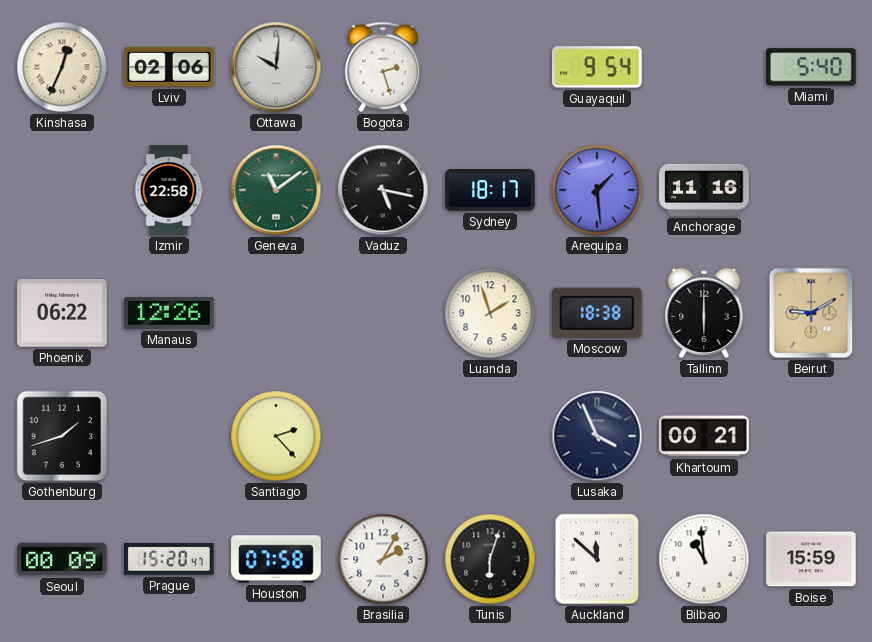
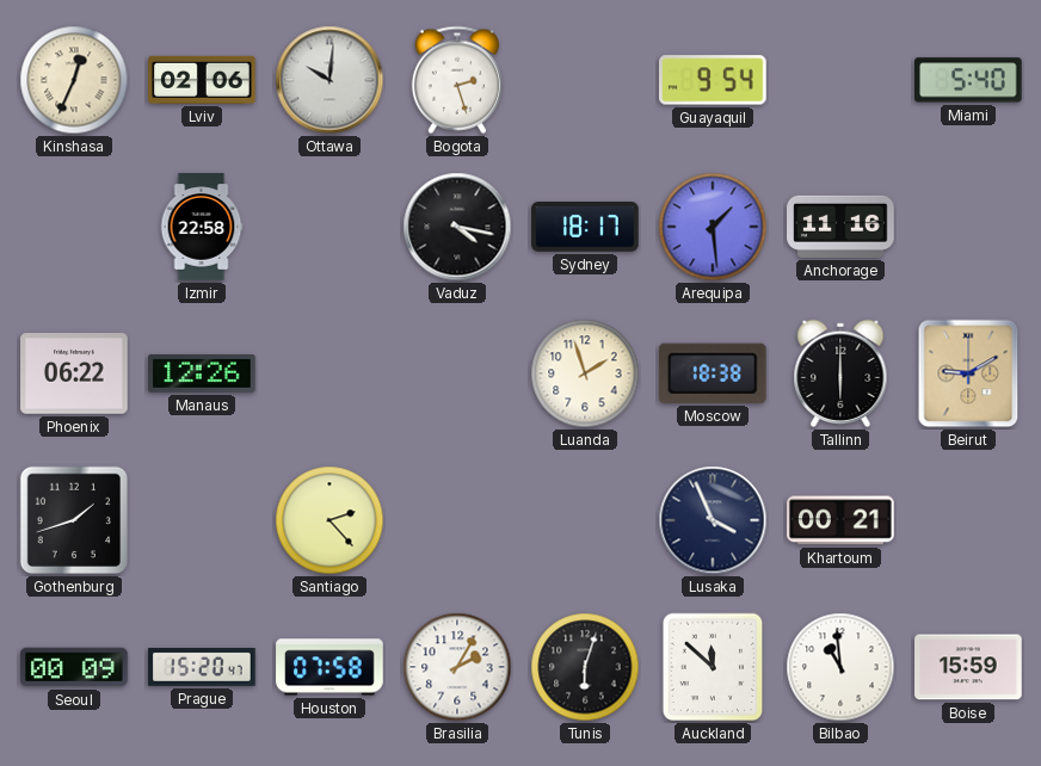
Geneva: 11:09 -> none (276, 190)
Vaduz: 5:17 -> 4:17 (457, 227)
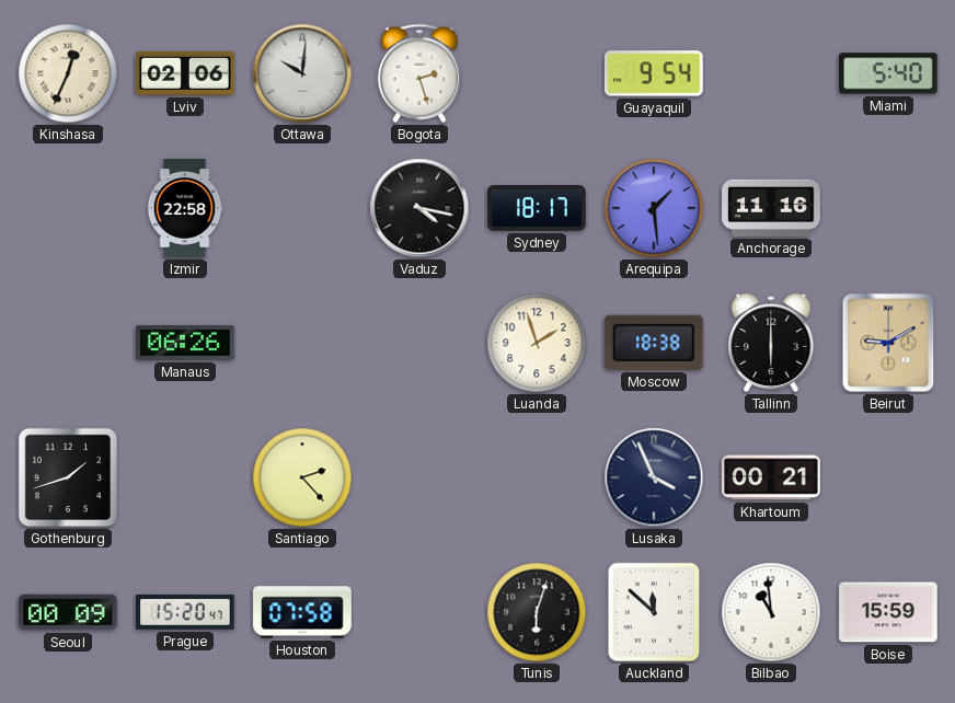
Phoenix: 06:22 -> none (74, 375)
Manaus: 12:26 -> 06:26 (185, 344)
Brasilia: 2:05 -> none (457, 667)
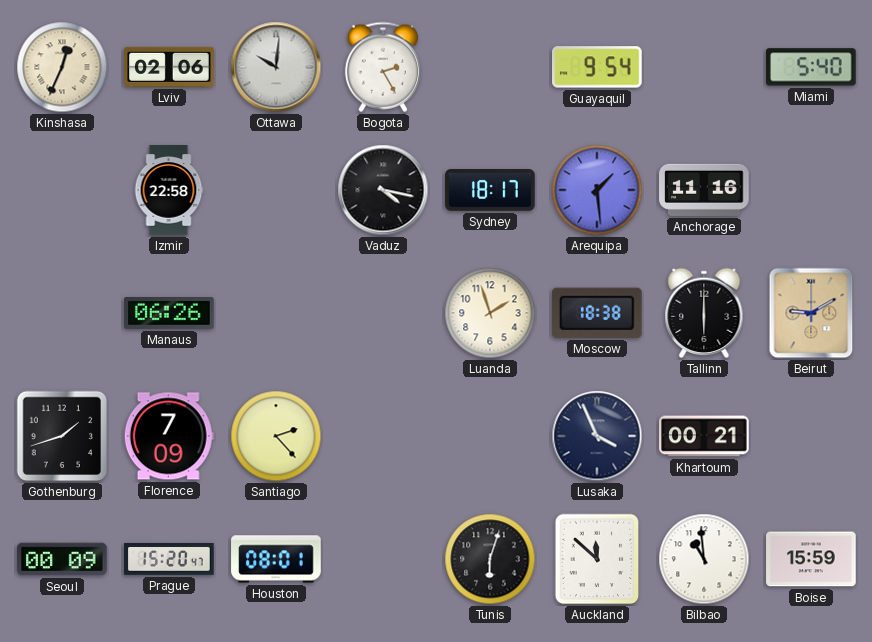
Bogota: 2:27 -> 2:25 (383, 67)
Florence: none -> 7:09 (169, 436)
Houston: 07:58 -> 08:01 (276, 559)
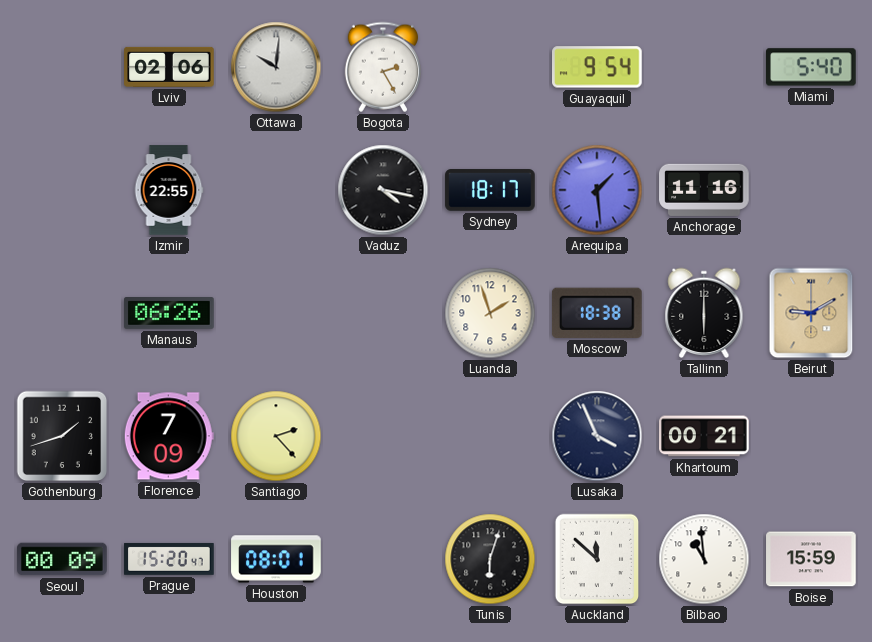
Kinshasa: 12:34 -> none (62, 67)
Izmir: 22:58 -> 22:55 (169, 190)
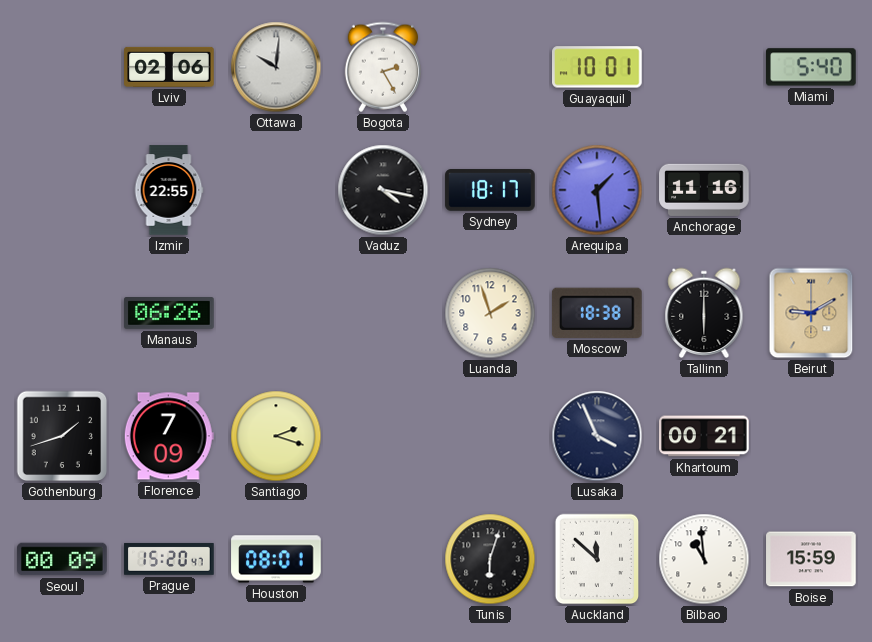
Guayaquil: 9:54 -> 10:01 (598, 67)
Santiago: 2:23 -> 2:18 (276, 436)
